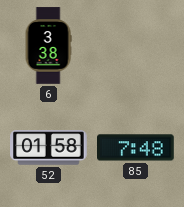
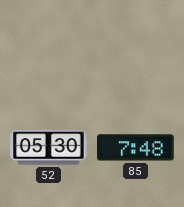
6: 3:38 -> none (48, 46)
52: 01:58 -> 05:30 (49, 148)
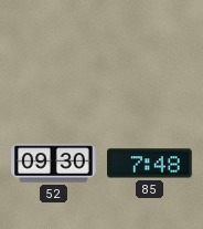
52: 05:30 -> 09:30 (54, 164)
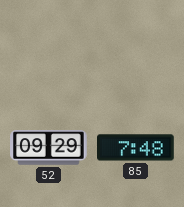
52: 09:30 -> 09:29 (49, 148)
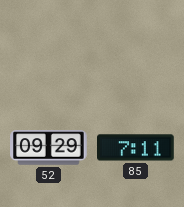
85: 7:48 -> 7:11 (136, 148)
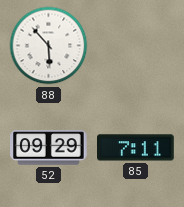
88: none -> 5:53 (49, 46)
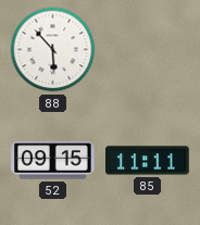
52: 09:29 -> 09:15 (53, 161)
85: 7:11 -> 11:11 (148, 161)
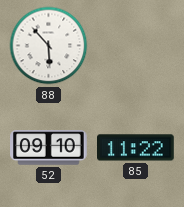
52: 09:15 -> 09:10 (49, 148)
85: 11:11 -> 11:22 (136, 148)
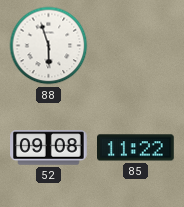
88: 5:53 -> 5:57 (49, 46)
52: 09:10 -> 09:08 (49, 148)
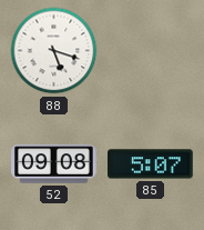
88: 5:57 -> 5:18 (54, 51)
85: 11:22 -> 5:07 (151, 164)
